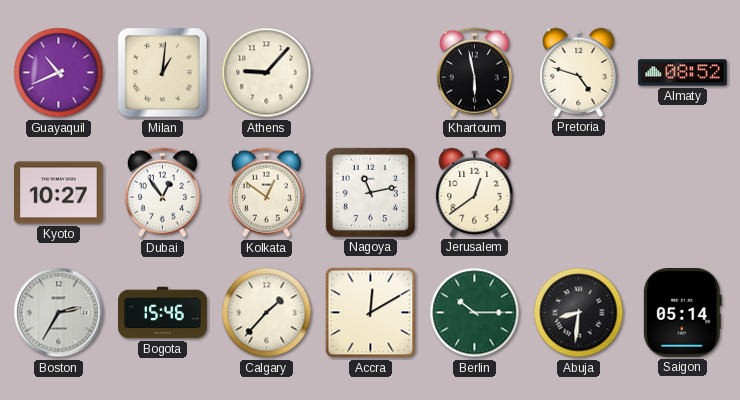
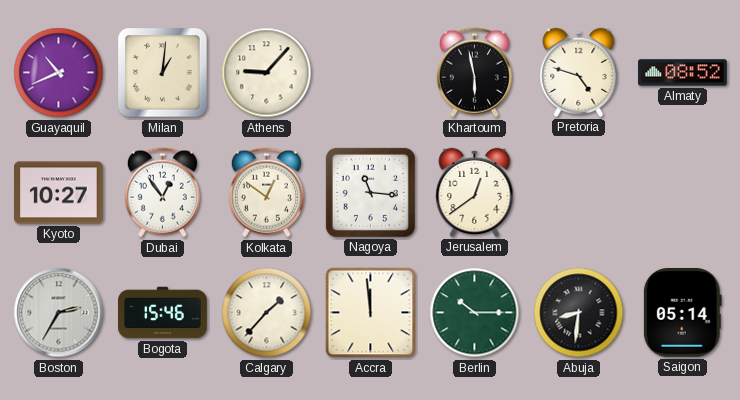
Nagoya: 11:13 -> 11:16 (370, 192)
Accra: 12:10 -> 11:59 (371, 313)
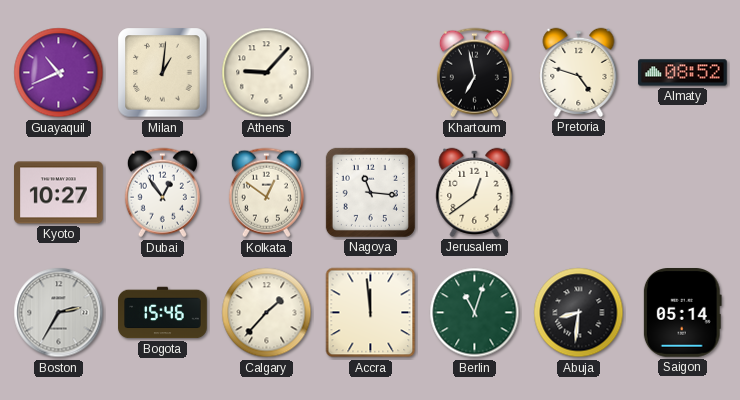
Khartoum: 5:58 -> 6:58 (474, 73)
Berlin: 10:15 -> 11:03 (475, 313)
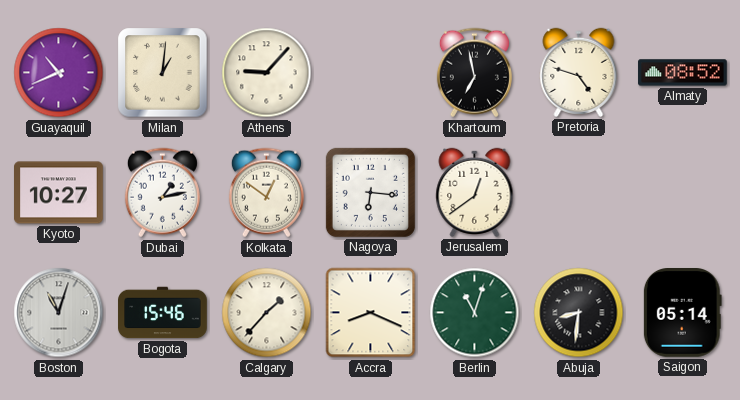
Dubai: 12:54 -> 1:13 (162, 193)
Nagoya: 11:16 -> 6:16 (370, 192)
Boston: 2:35 -> 11:03 (59, 313)
Accra: 11:59 -> 8:19 (371, 313)
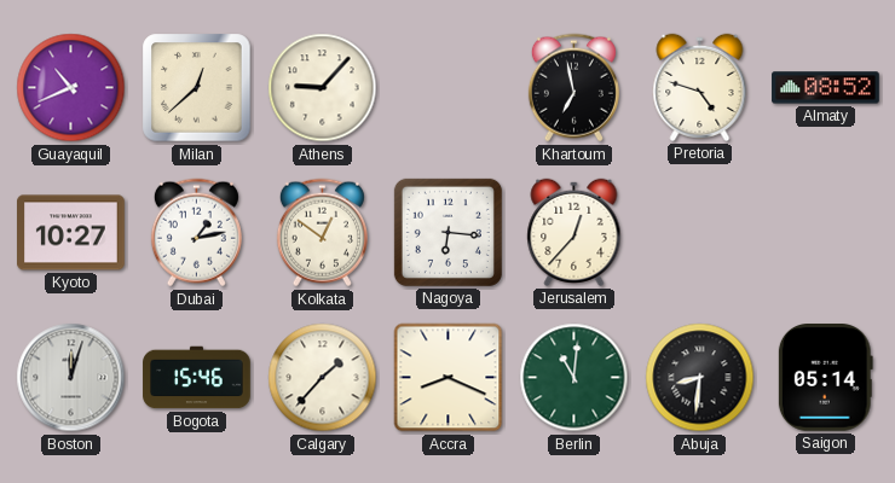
Milan: 1:01 -> 12:38 (197, 88)
Jerusalem: 12:39 -> 12:37 (574, 232)
Boston: 11:03 -> 12:03 (71, 378)
Berlin: 11:03 -> 11:01 (574, 378)
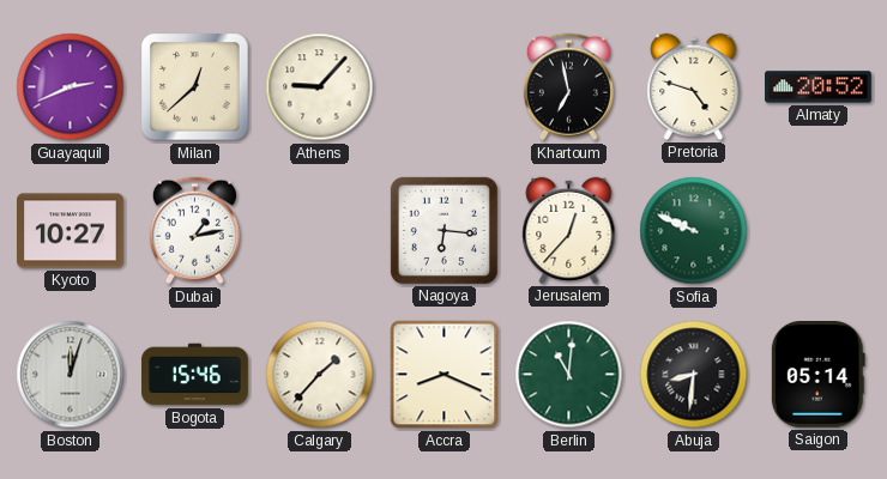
Guayaquil: 10:41 -> 2:41 (71, 87)
Almaty: 08:52 -> 20:52 (819, 87)
Kolkata: 12:51 -> none (322, 233)
Sofia: none -> 9:49 (694, 231)
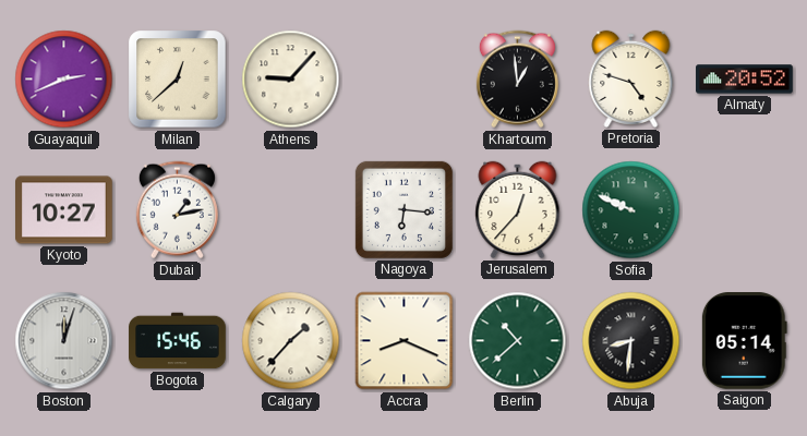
Khartoum: 6:58 -> 12:59 (517, 80)
Berlin: 11:01 -> 10:38 (518, 341)
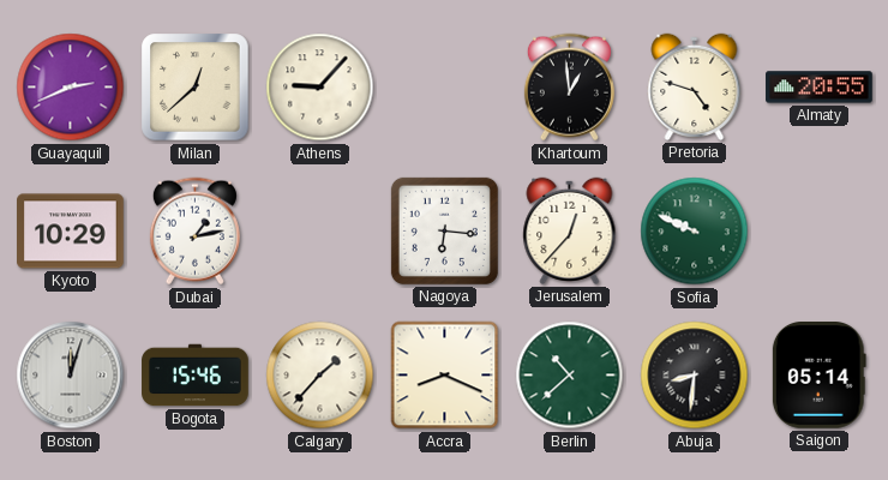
Almaty: 20:52 -> 20:55 (820, 88)
Kyoto: 10:27 -> 10:29 (71, 232)
